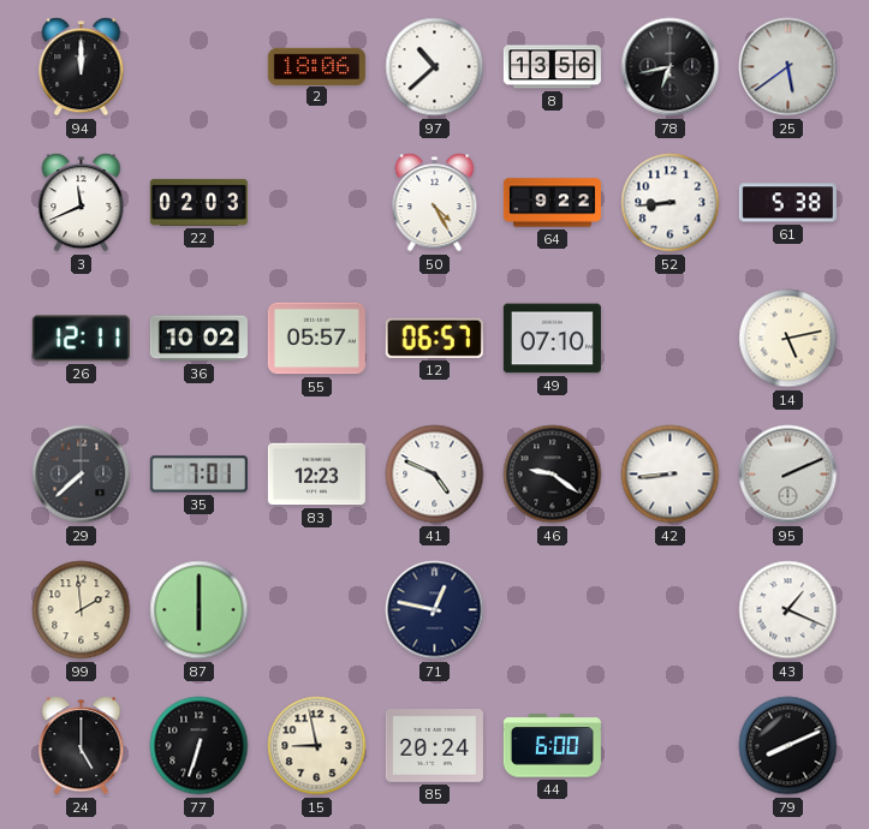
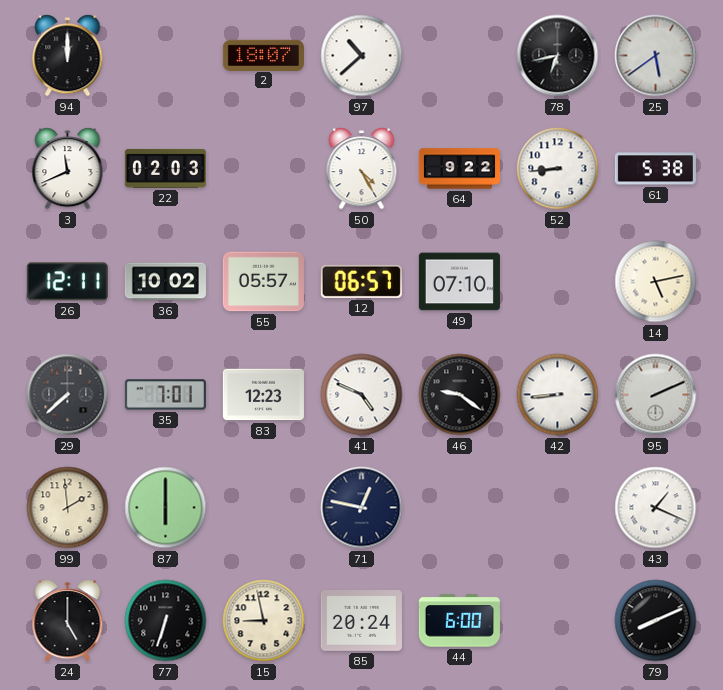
2: 18:06 -> 18:07 (263, 55)
8: 13:56 -> none (552, 67)
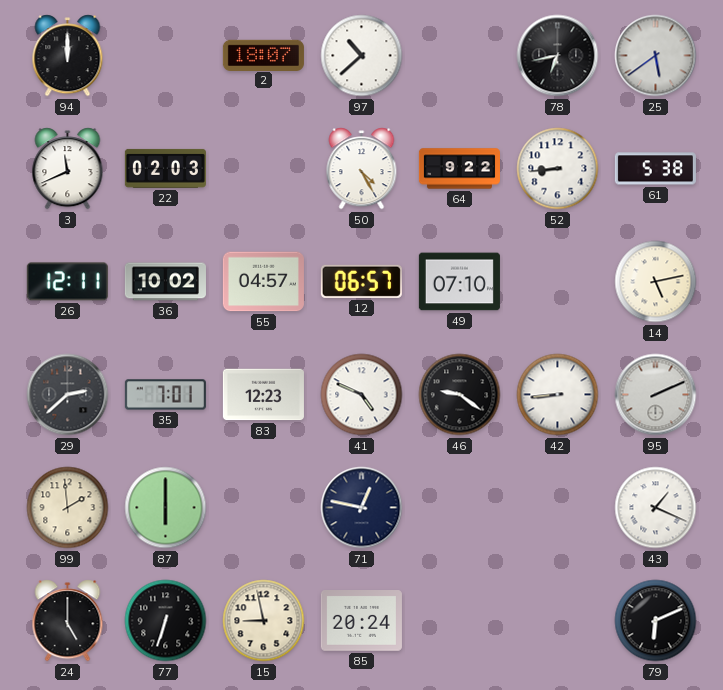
55: 05:57 -> 04:57 (263, 282)
29: 7:38 -> 2:38 (68, 395)
44: 6:00 -> none (459, 621)
79: 8:11 -> 6:11 (656, 621)
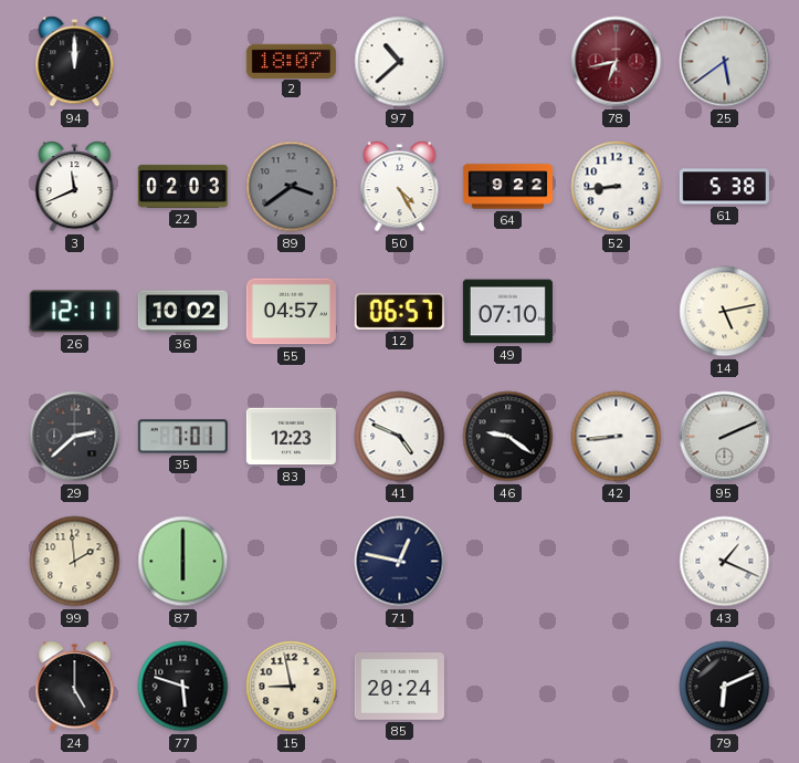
78 dial: black -> burgundy (617, 62)
89: none -> 3:39 (292, 187)
77: 6:33 -> 5:48 (183, 687)
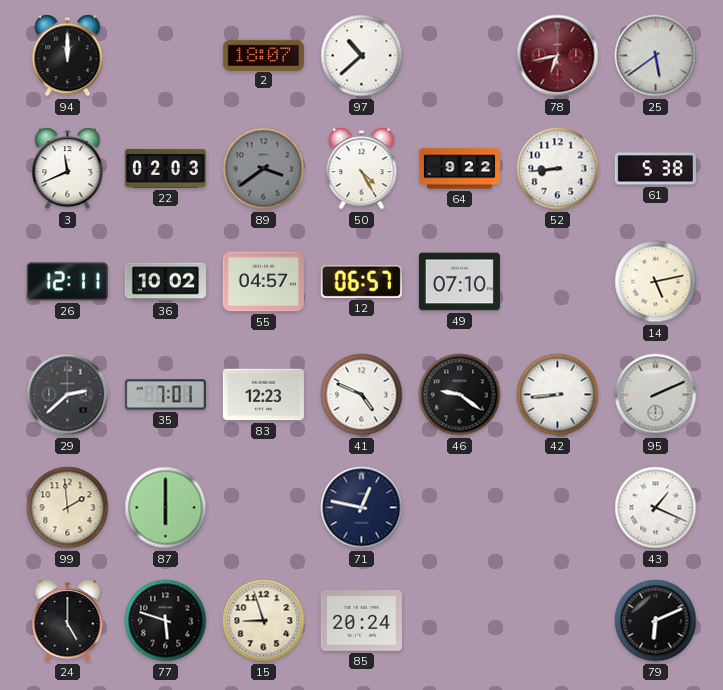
15: 8:58 -> 8:57 (264, 621)
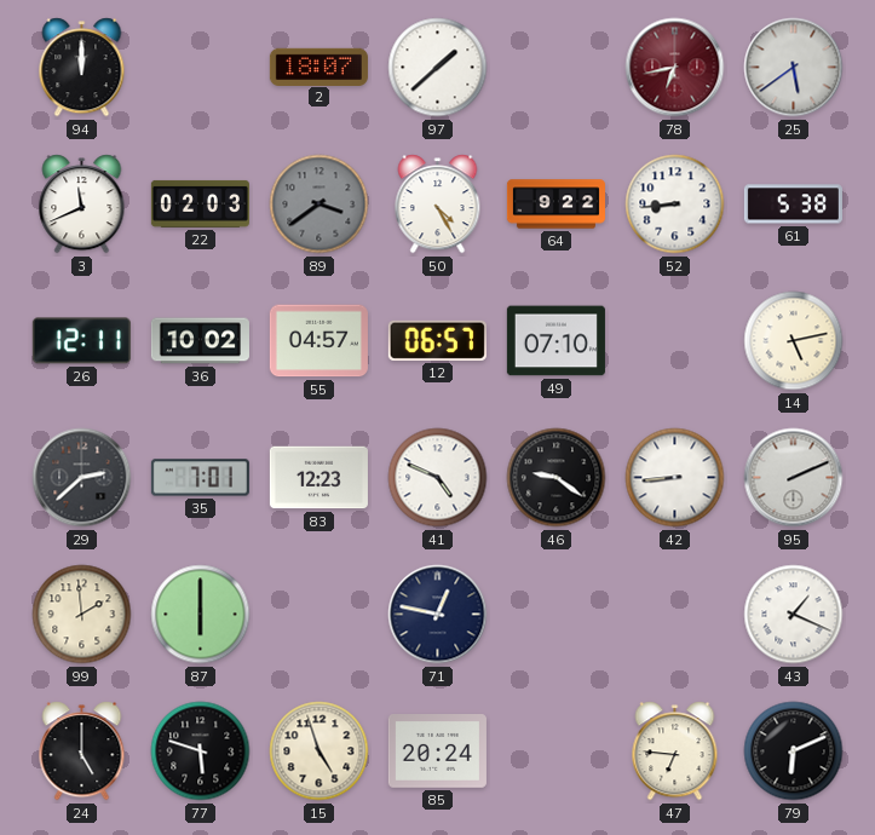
97: 10:38 -> 1:38 (438, 68)
15: 8:57 -> 4:57 (320, 751)
47: none -> 6:46 (675, 751)
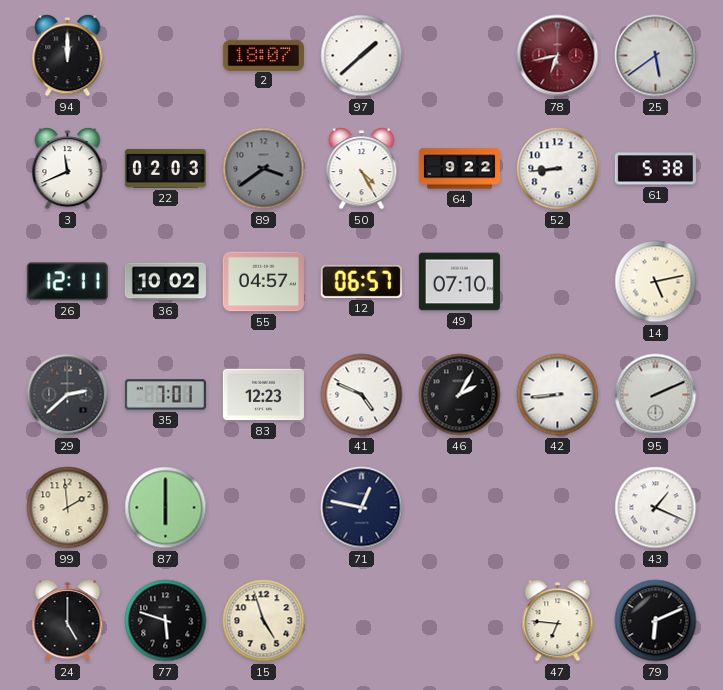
46: 9:21 -> 2:05 (460, 395)
85: 20:24 -> none (437, 751)
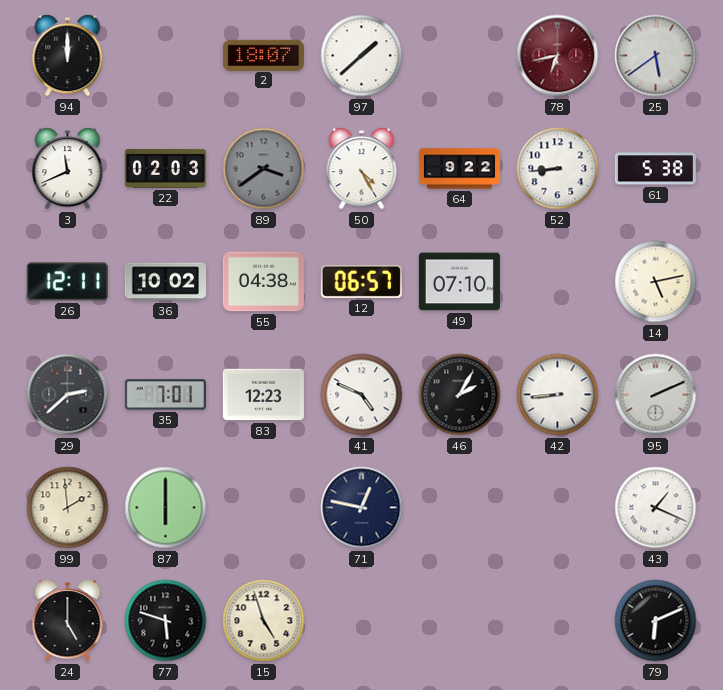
55: 04:57 -> 04:38 (263, 282)
47: 6:46 -> none (558, 621)
